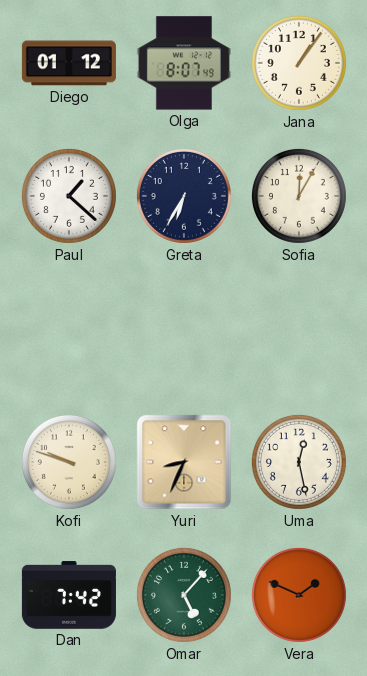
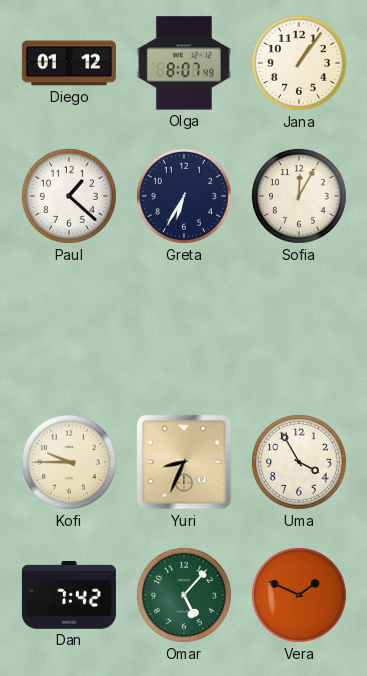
Kofi: 9:48 -> 9:45 (69, 462)
Uma: 12:28 -> 3:55 (299, 462)
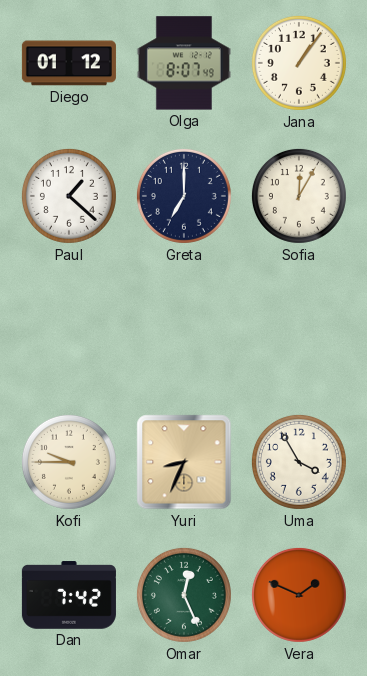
Greta: 6:35 -> 7:00 (184, 196)
Omar: 5:07 -> 12:26 (184, 595)
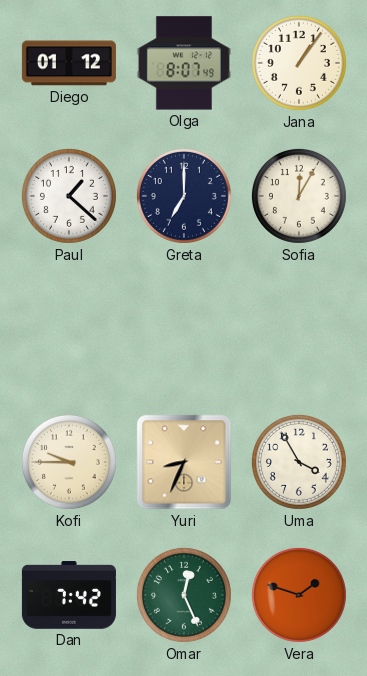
Vera: 1:49 -> 1:48 (299, 595)
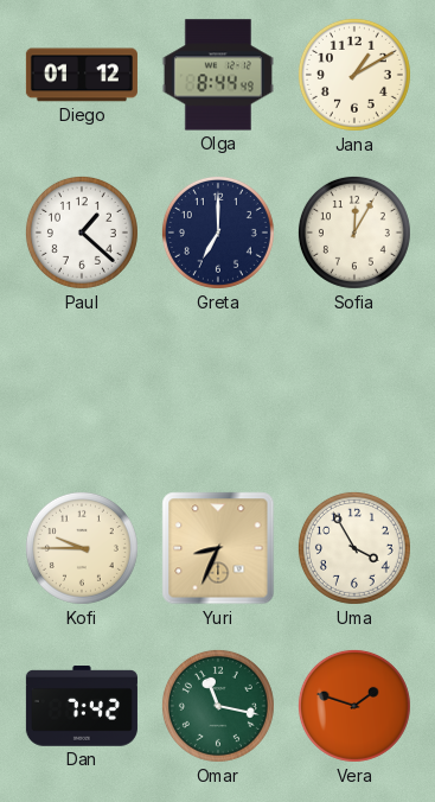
Olga: 8:07 -> 8:44 (218, 75)
Jana: 1:06 -> 1:10 (354, 75)
Omar: 12:26 -> 11:17 (218, 706)
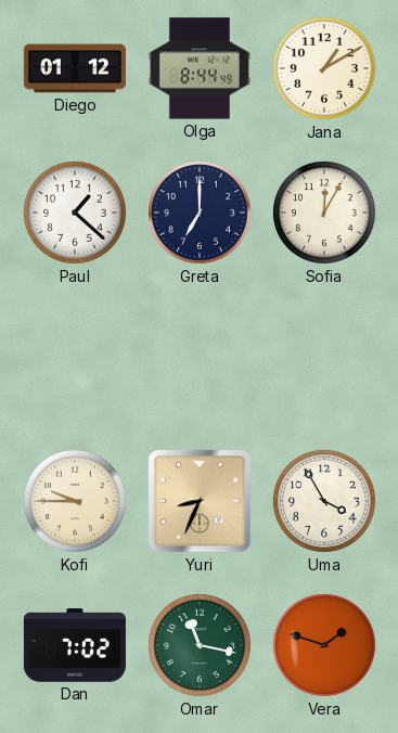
Dan: 7:42 -> 7:02 (75, 645)
